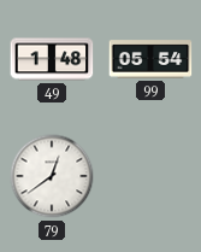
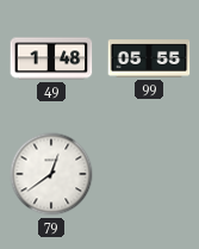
99: 05:54 -> 05:55 (149, 58)
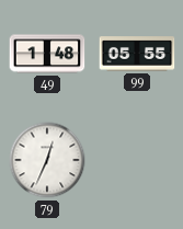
79: 12:39 -> 12:34 (47, 160)
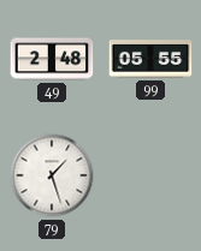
49: 1:48 -> 2:48 (52, 59)
79: 12:34 -> 1:27 (52, 175)
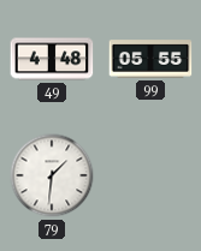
49: 2:48 -> 4:48 (52, 59)
79: 1:27 -> 1:31 (52, 175)
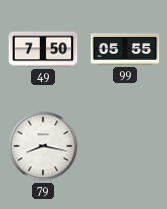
49: 4:48 -> 7:50 (43, 49)
79: 1:31 -> 8:17 (43, 146)
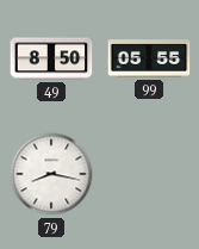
49: 7:50 -> 8:50 (51, 58)
